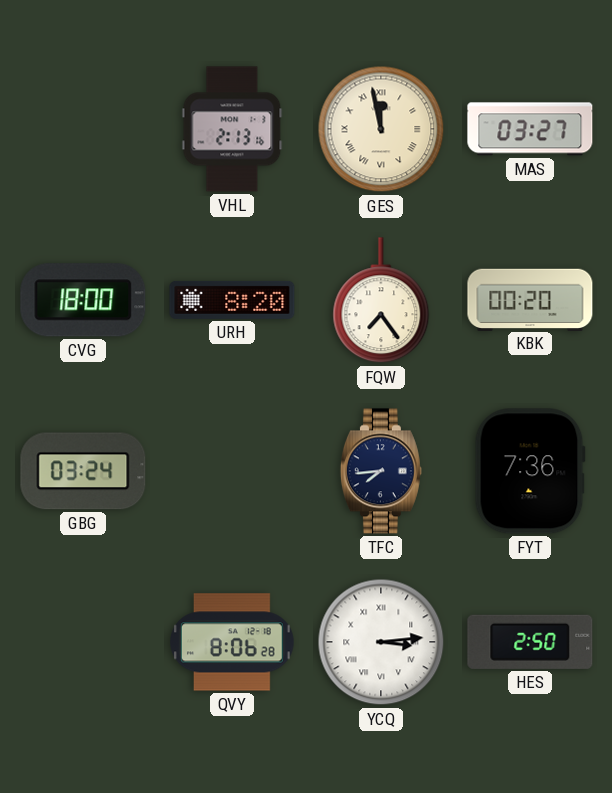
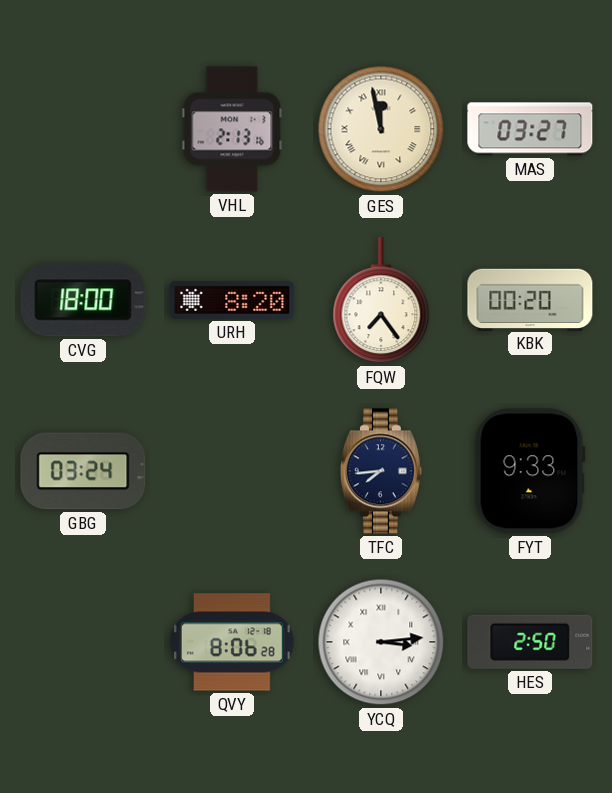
FYT: 7:36 -> 9:33 (530, 471)
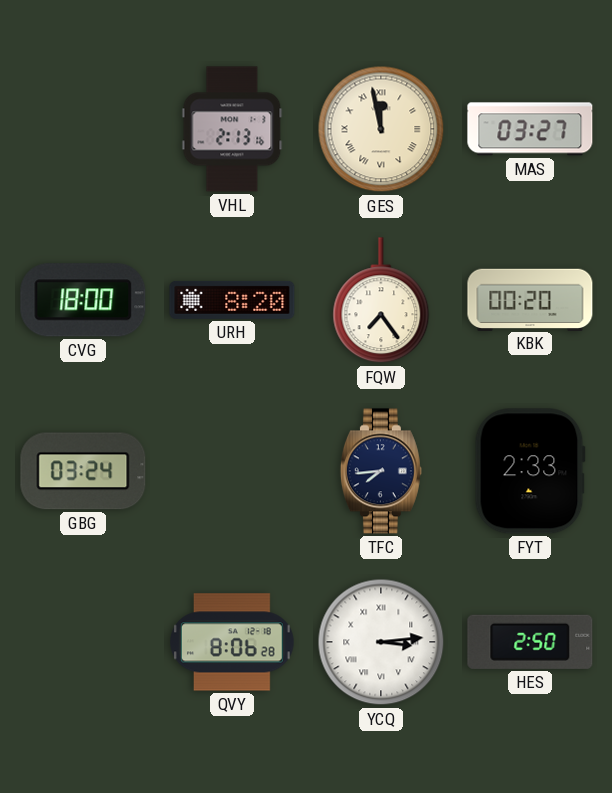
FYT: 9:33 -> 2:33 (530, 471)
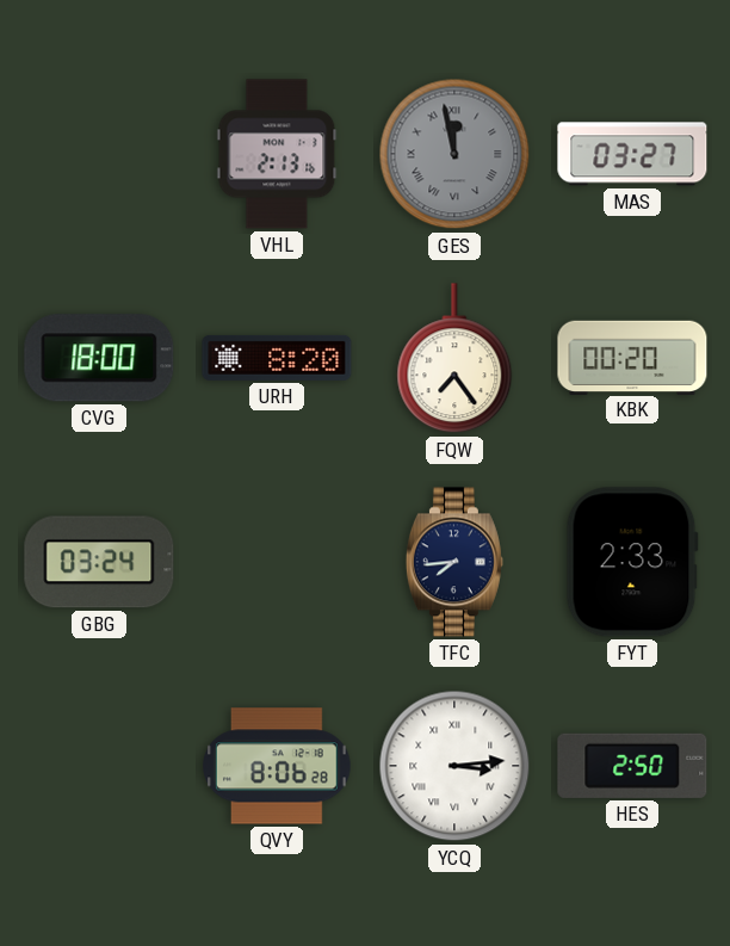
GES dial: cream -> grey (454, 154)
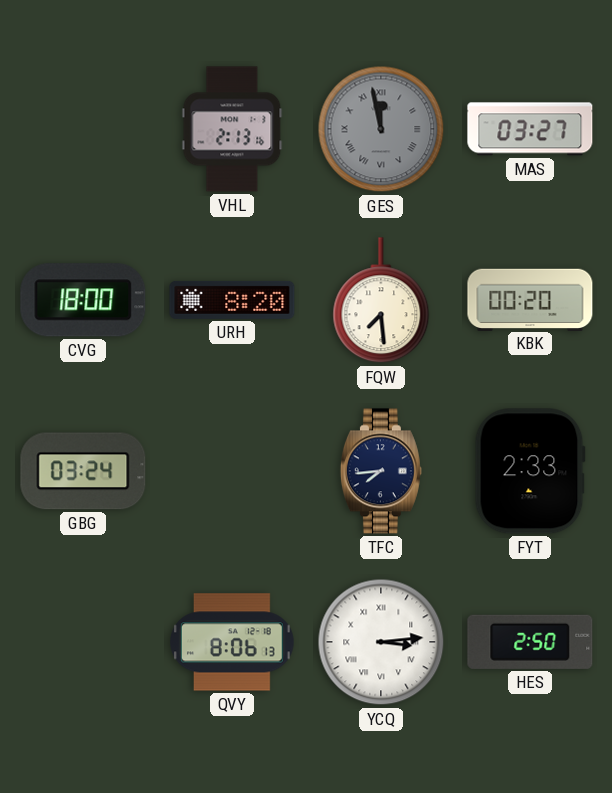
FQW: 7:24 -> 7:29 (381, 301)
QVY: 8:06:28 -> 8:06:13 (233, 642)
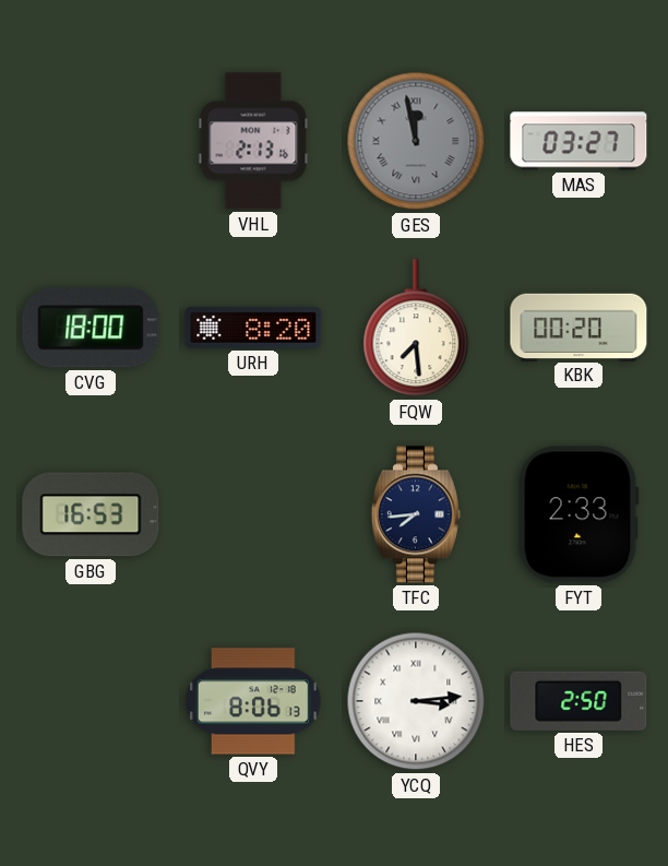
GBG: 03:24 -> 16:53 (91, 514)
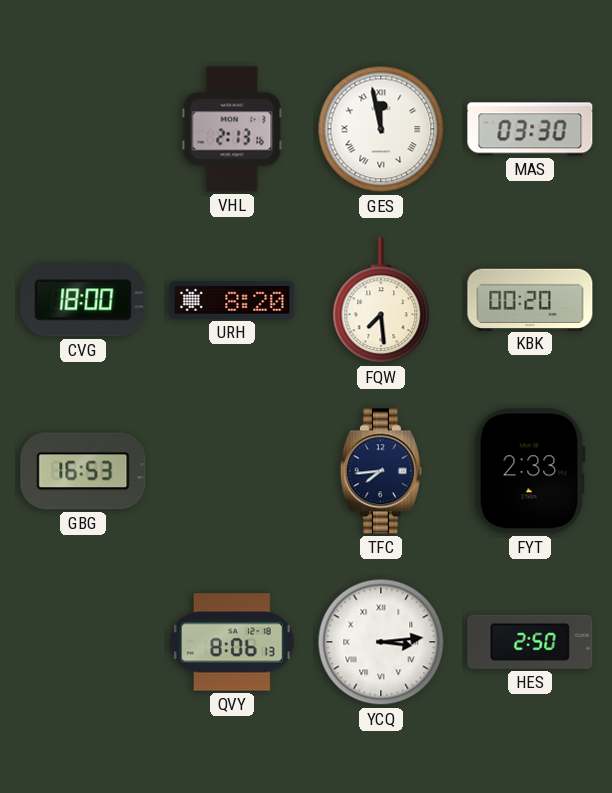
GES dial: grey -> white (381, 129)
MAS: 03:27 -> 03:30 (530, 129)
